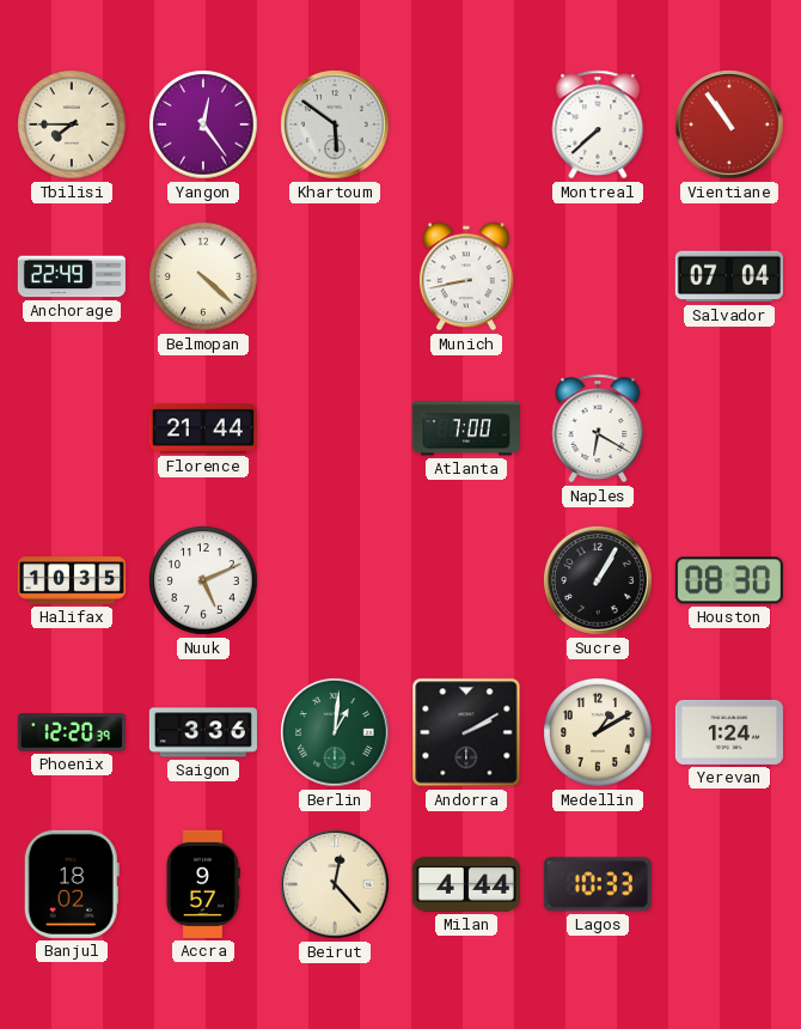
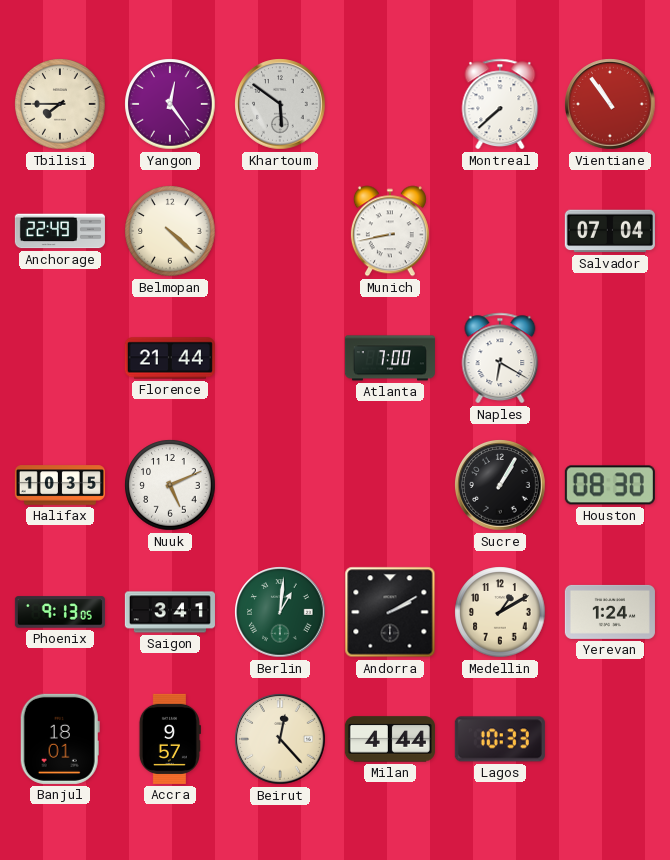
Phoenix: 12:20 -> 9:13 (60, 612)
Saigon: 3:36 -> 3:41 (170, 612)
Banjul: 18:02 -> 18:01 (60, 739)
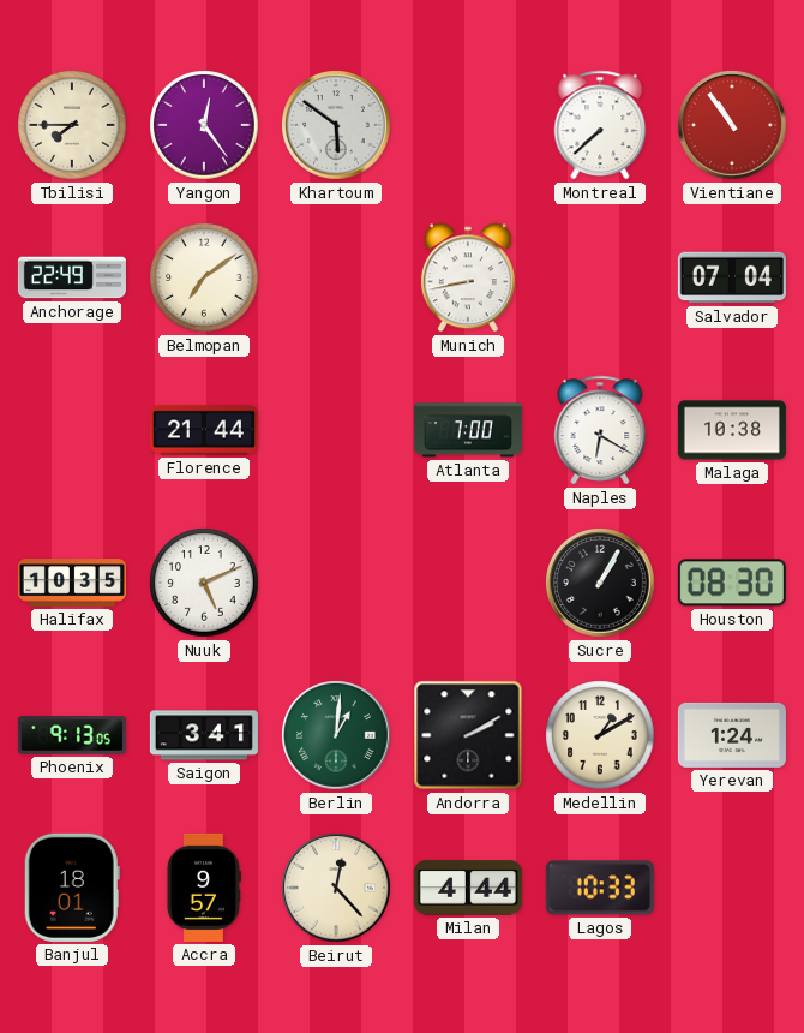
Belmopan: 4:22 -> 7:09 (204, 277)
Malaga: none -> 10:38 (732, 430)
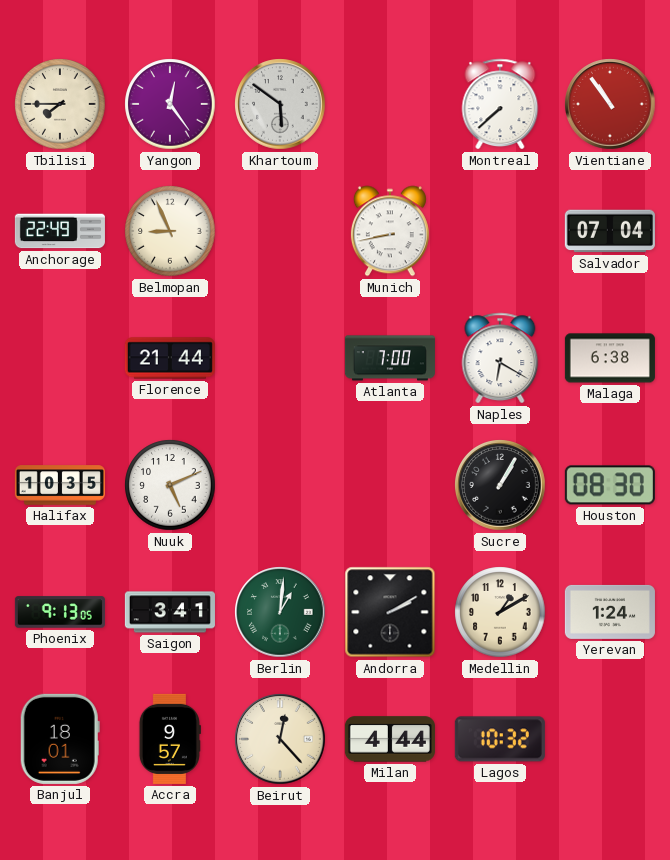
Belmopan: 7:09 -> 8:56 (170, 231)
Malaga: 10:38 -> 6:38 (610, 358)
Lagos: 10:33 -> 10:32 (500, 739)
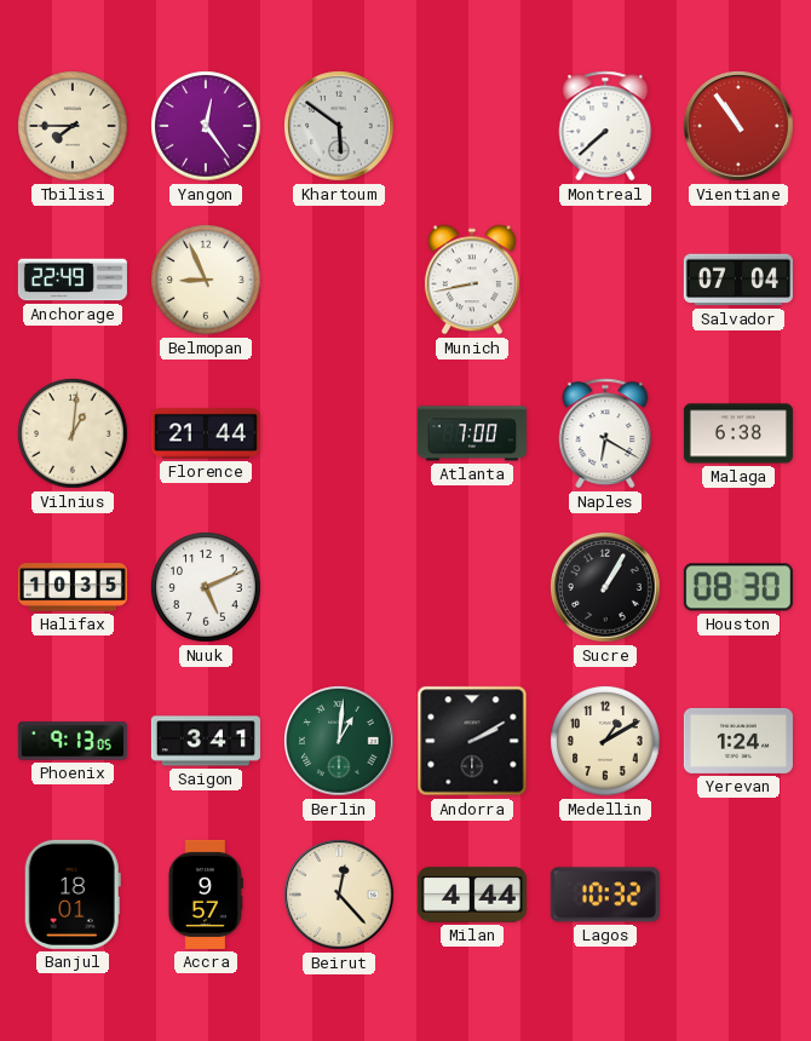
Vilnius: none -> 1:01 (73, 433)
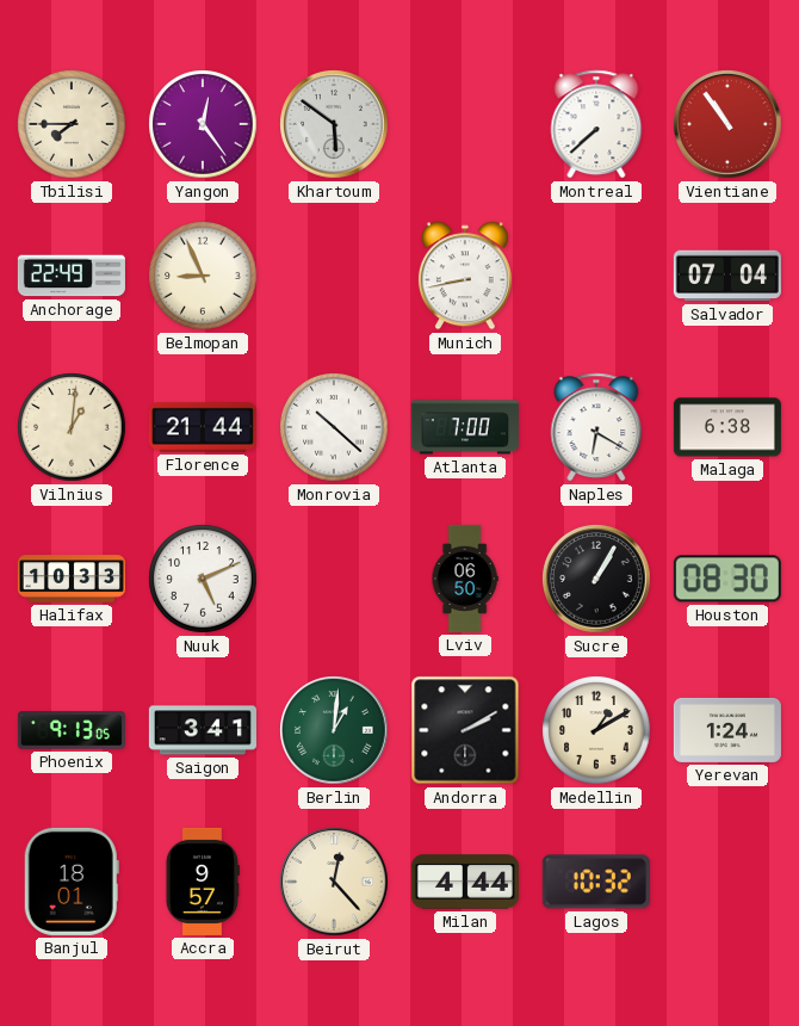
Monrovia: none -> 10:22 (334, 427)
Halifax: 10:35 -> 10:33 (72, 579)
Lviv: none -> 06:50 (465, 579)
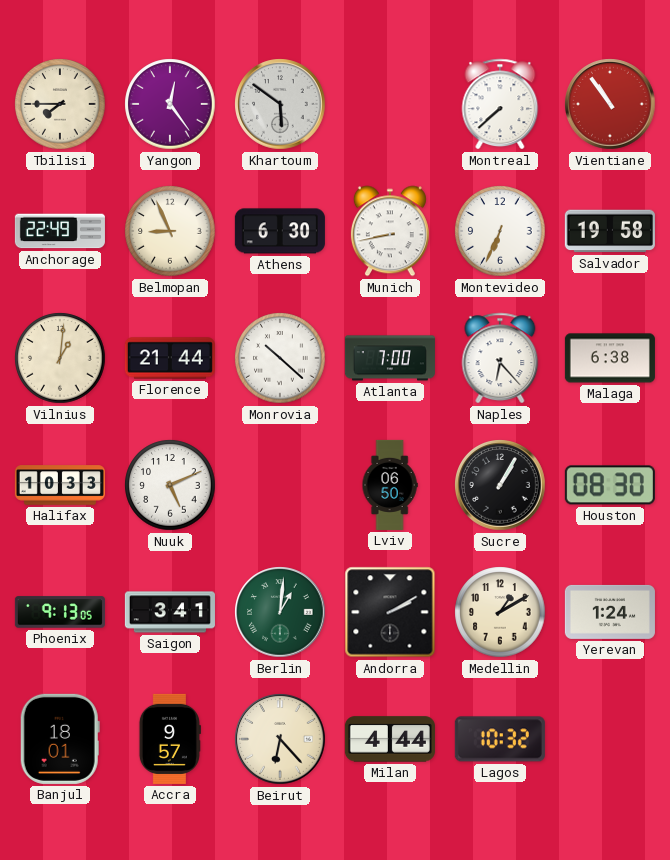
Athens: none -> 6:30 (280, 231)
Montevideo: none -> 6:34 (500, 231)
Salvador: 07:04 -> 19:58 (610, 231)
Naples: 6:20 -> 6:23 (500, 358)
Beirut: 12:23 -> 6:23 (280, 739)
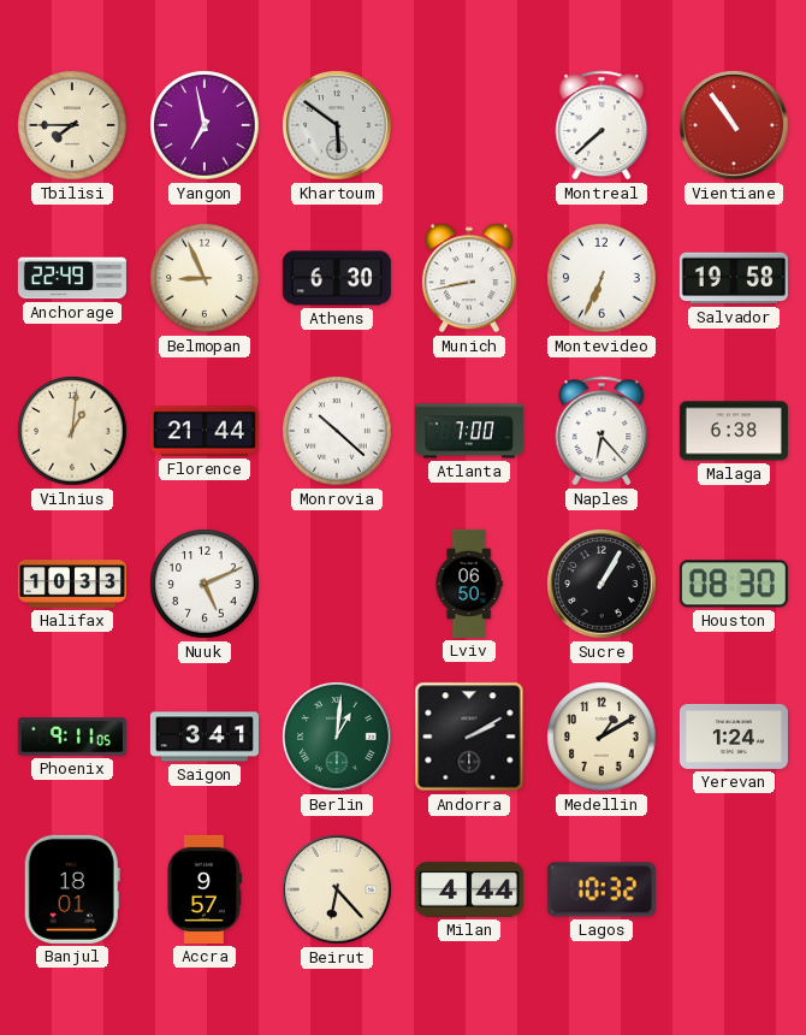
Yangon: 12:24 -> 6:58 (205, 125)
Phoenix: 9:13 -> 9:11 (72, 737)
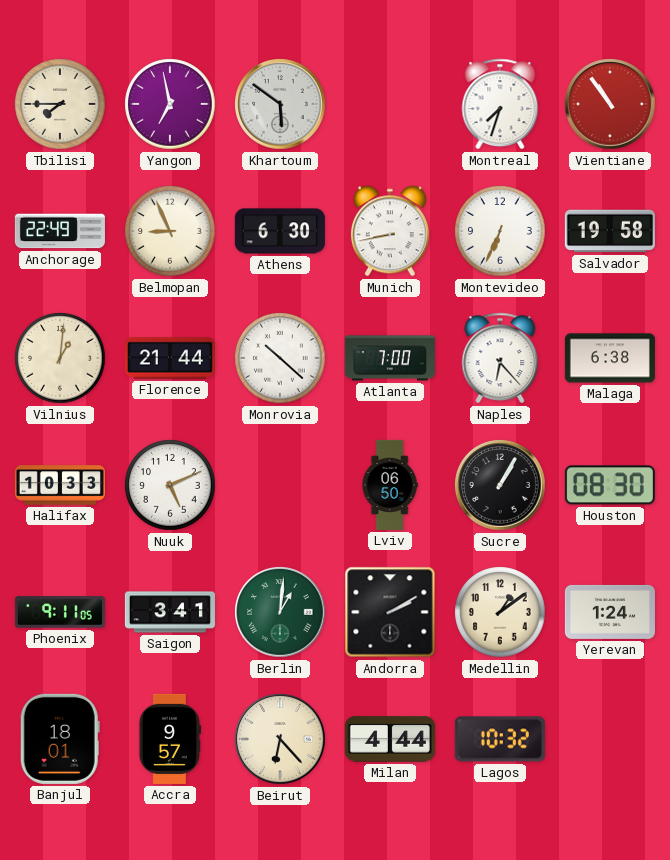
Montreal: 7:38 -> 7:33 (500, 104)
Medellin: 1:10 -> 1:09 (500, 612)
